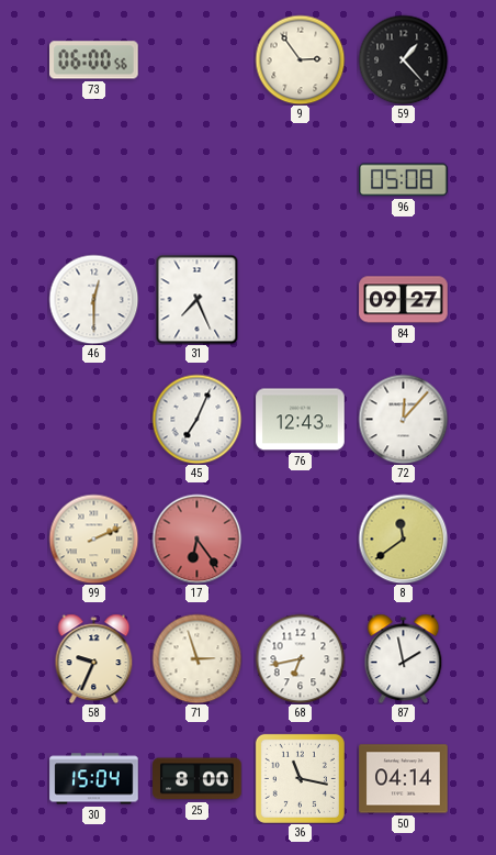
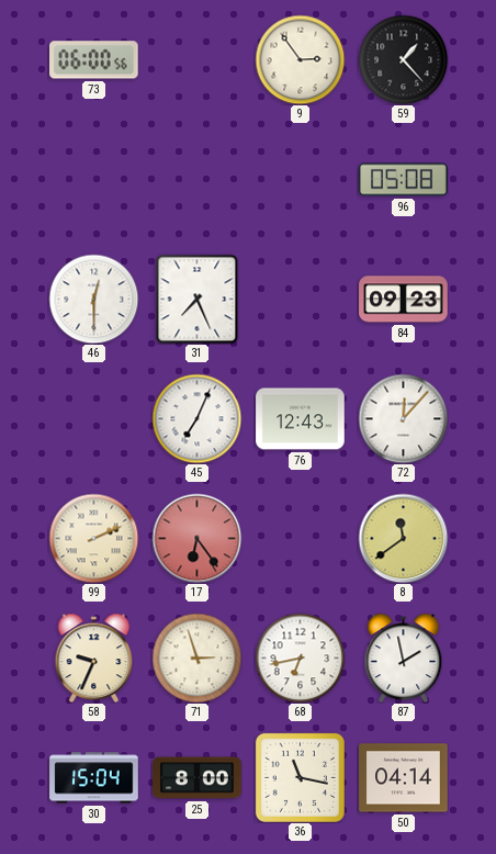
84: 09:27 -> 09:23 (404, 300)
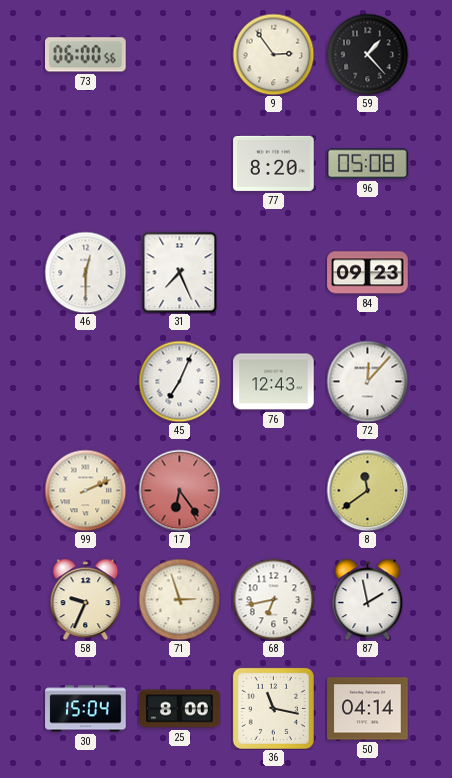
77: none -> 8:20 (274, 163)
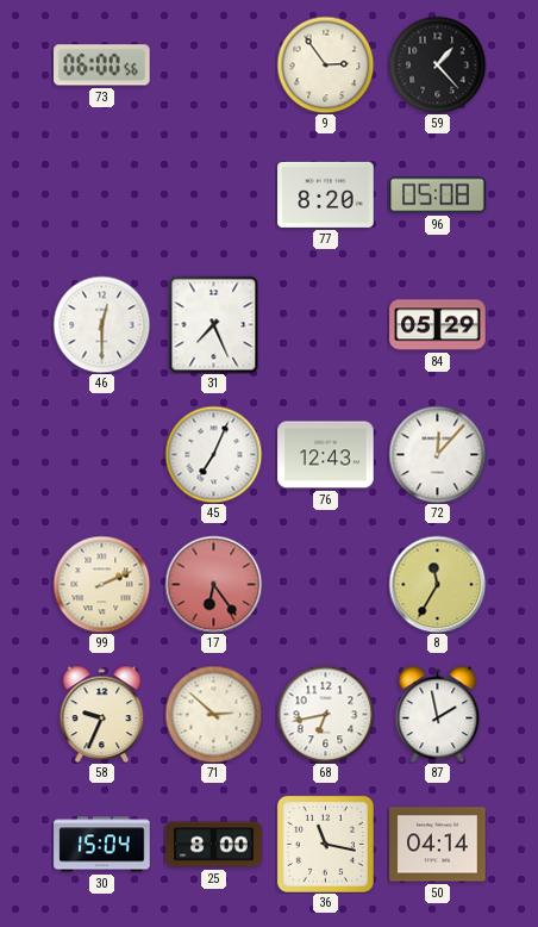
84: 09:23 -> 05:29 (438, 325)
8: 11:39 -> 11:35 (437, 584)
71: 2:57 -> 2:52 (213, 714)
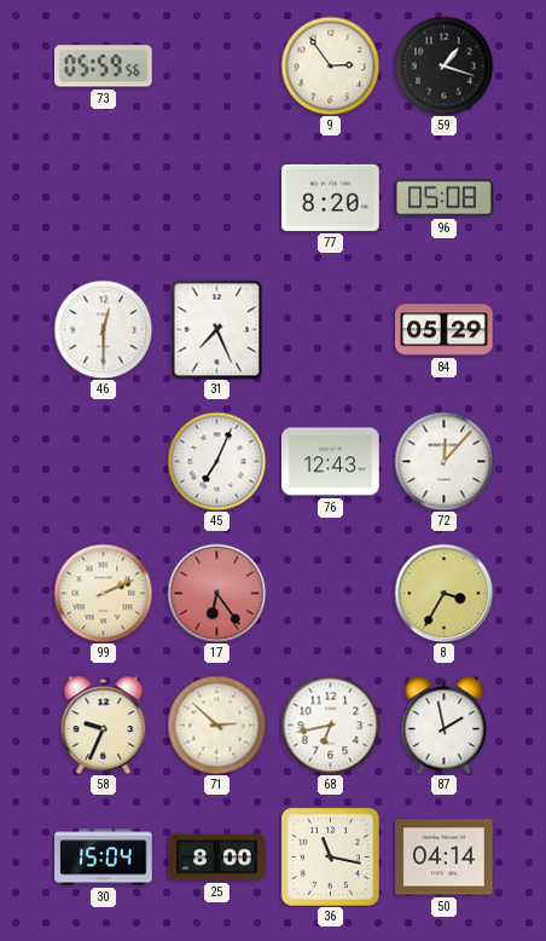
73: 06:00 -> 05:59 (104, 67)
59: 1:23 -> 1:18 (443, 65)
8: 11:35 -> 3:35 (443, 593)
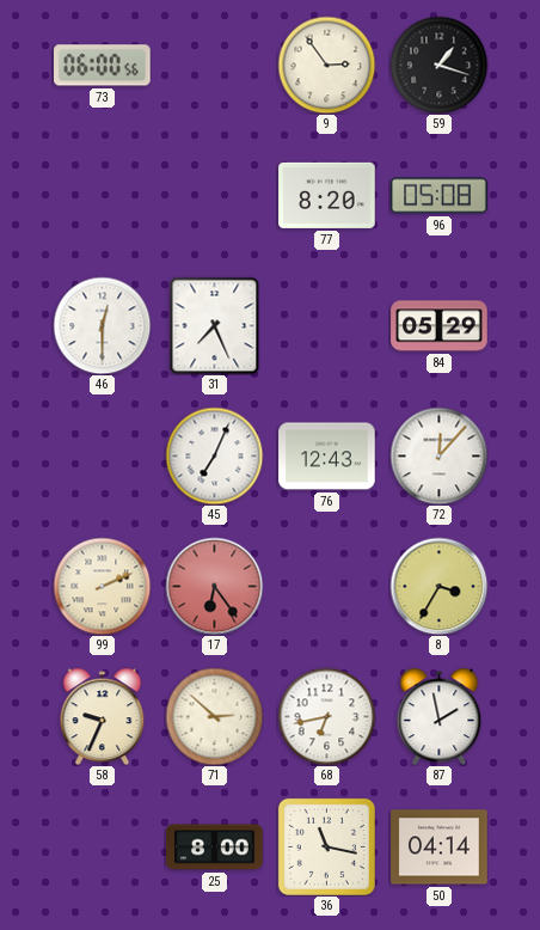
73: 05:59 -> 06:00 (103, 66)
30: 15:04 -> none (104, 858)
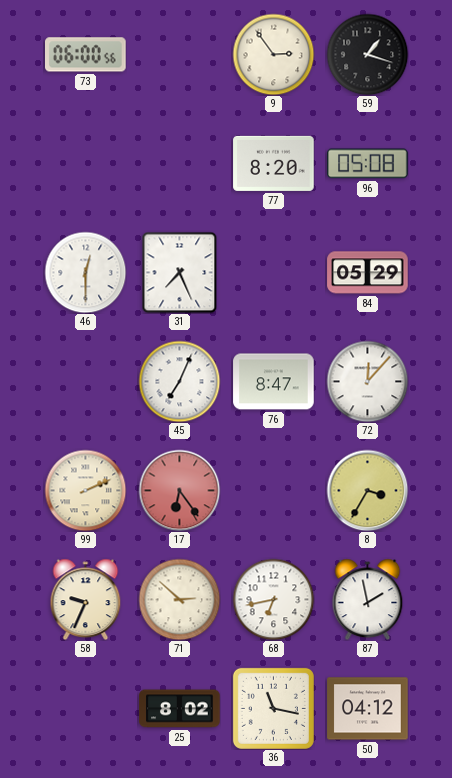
76: 12:43 -> 8:47 (274, 382)
25: 8:00 -> 8:02 (180, 709)
50: 04:14 -> 04:12 (368, 709)
